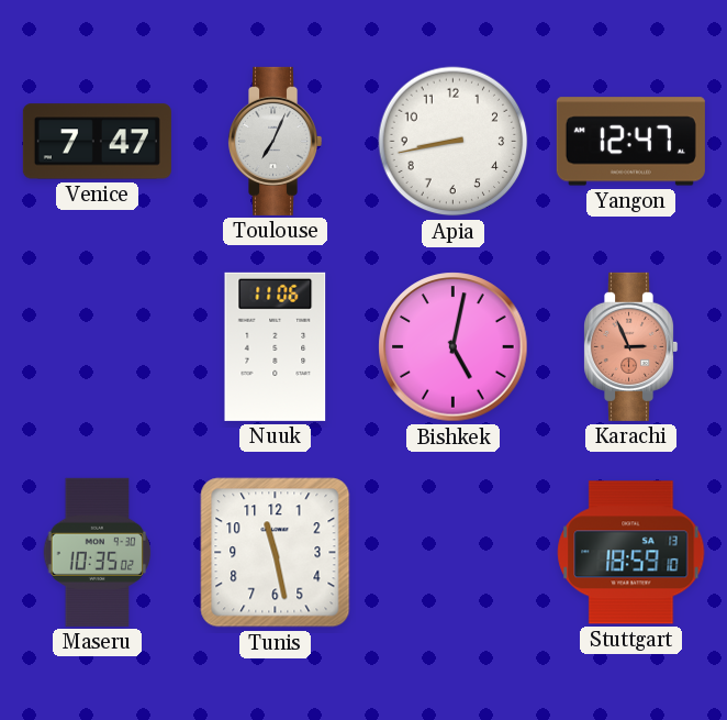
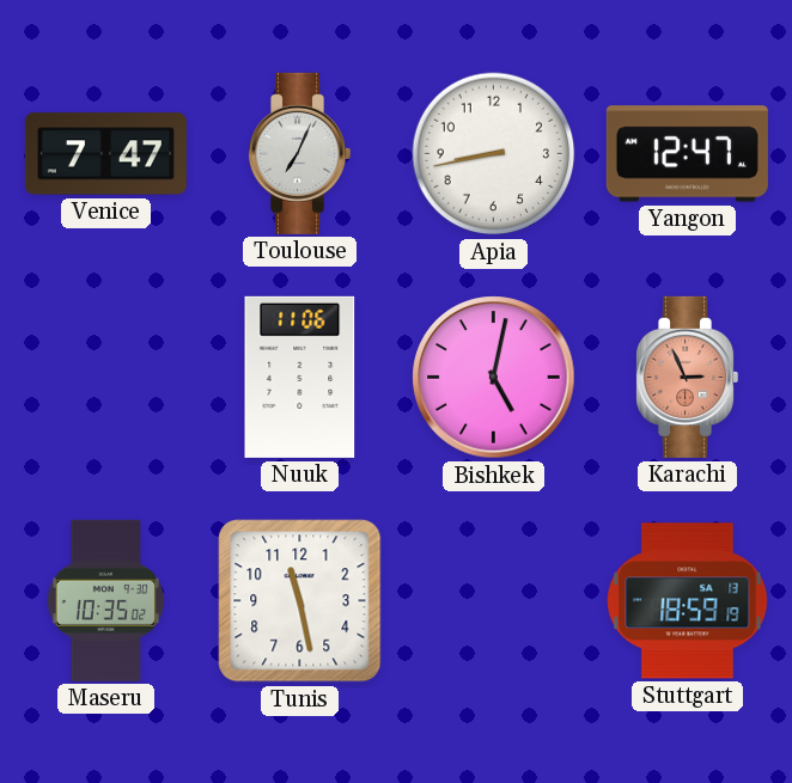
Stuttgart: 18:59:10 -> 18:59:19 (688, 601)
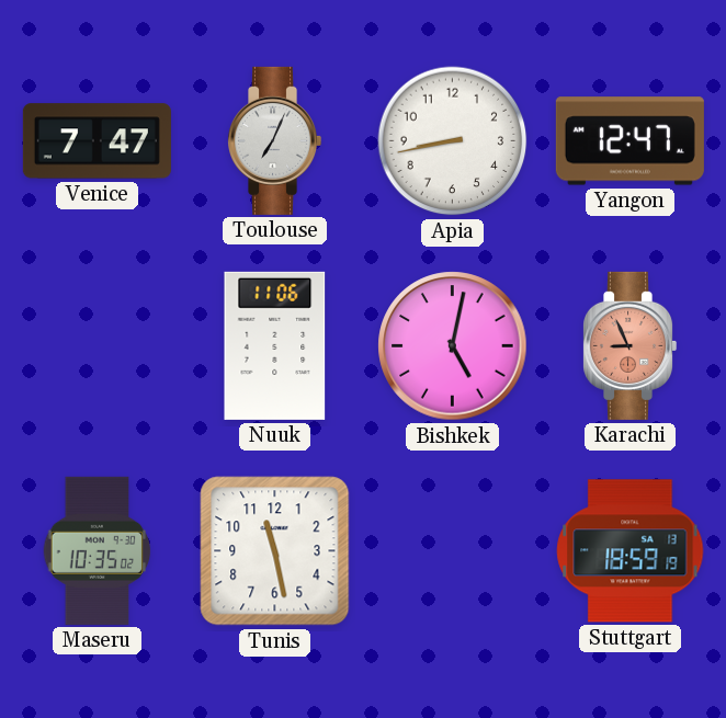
Karachi: 2:56 -> 8:56 (631, 345)
